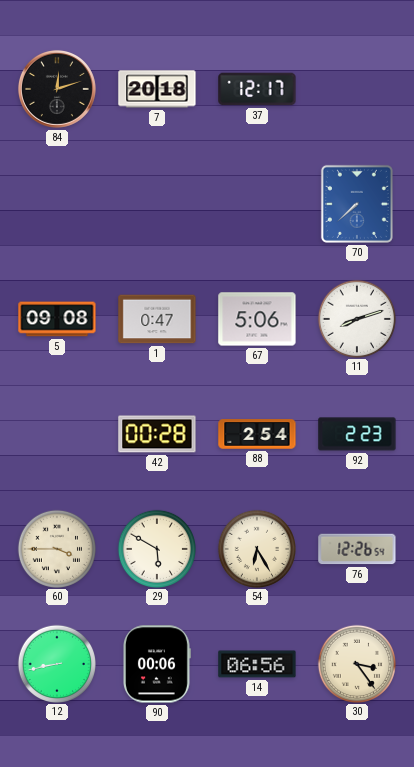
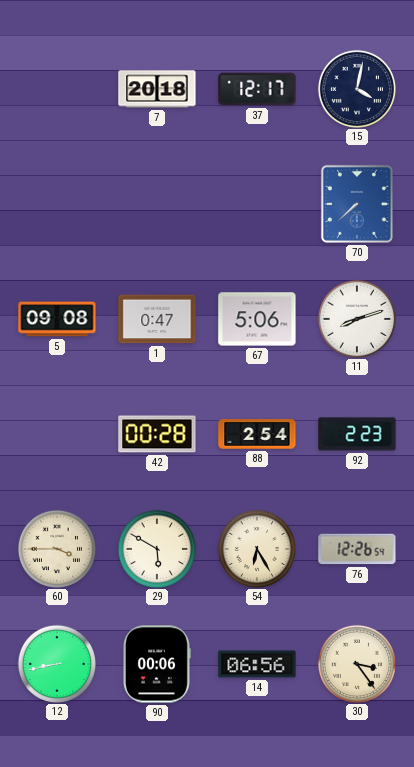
84: 12:12 -> none (57, 89)
15: none -> 4:02 (356, 88)
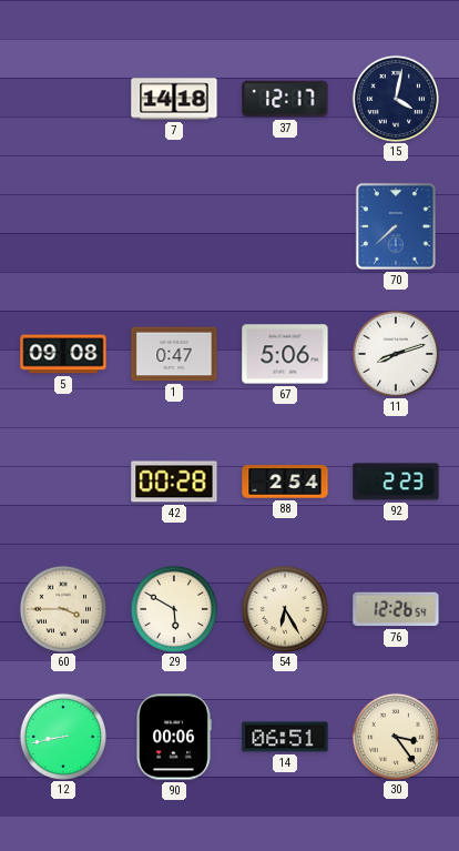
7: 20:18 -> 14:18 (174, 99)
14: 06:56 -> 06:51 (285, 737)
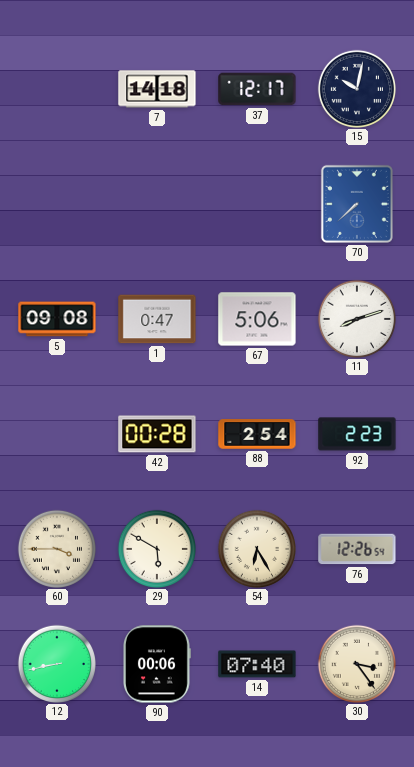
15: 4:02 -> 10:02 (356, 88)
14: 06:51 -> 07:40 (257, 664)
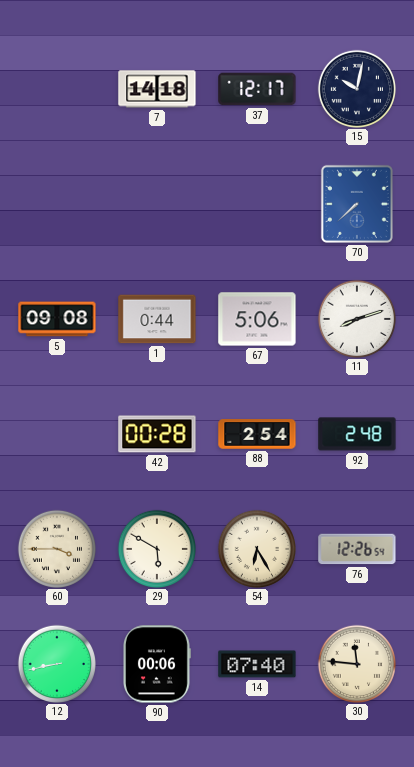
1: 0:47 -> 0:44 (157, 319)
92: 2:23 -> 2:48 (357, 434)
30: 3:24 -> 11:46 (356, 663)
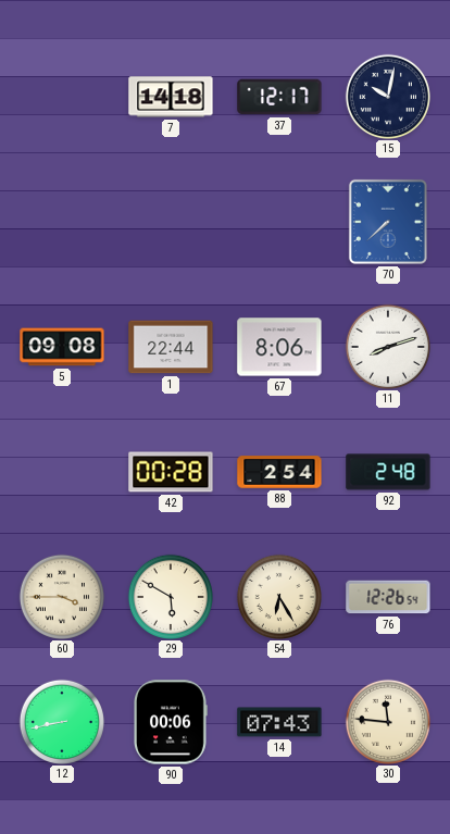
1: 0:44 -> 22:44 (171, 347)
67: 5:06 -> 8:06 (279, 347)
14: 07:40 -> 07:43 (279, 722)
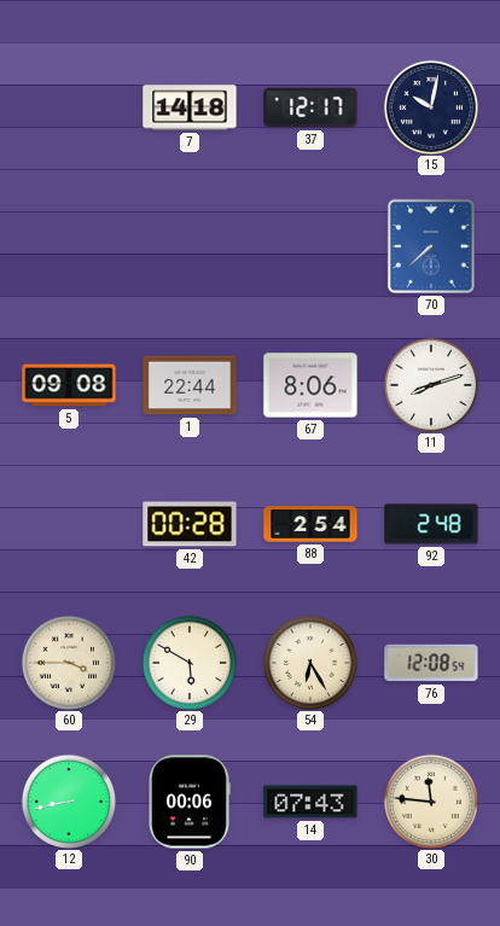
76: 12:26 -> 12:08 (431, 663)
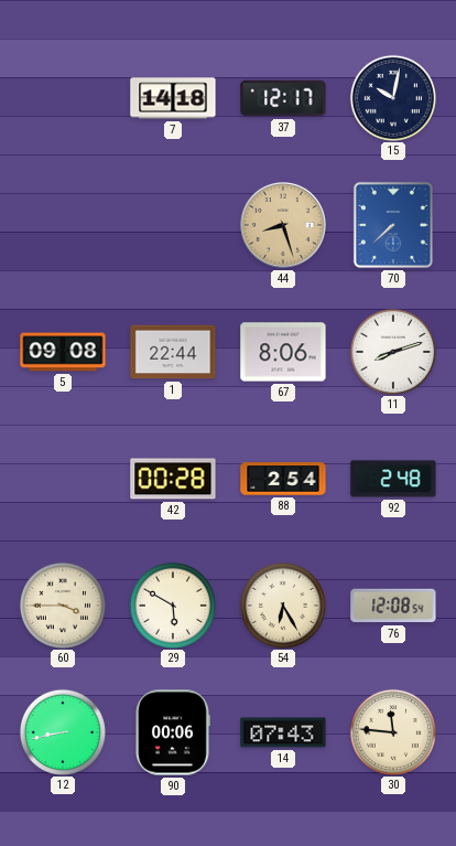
44: none -> 8:27 (283, 225)
